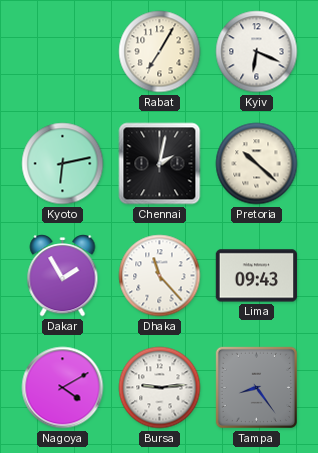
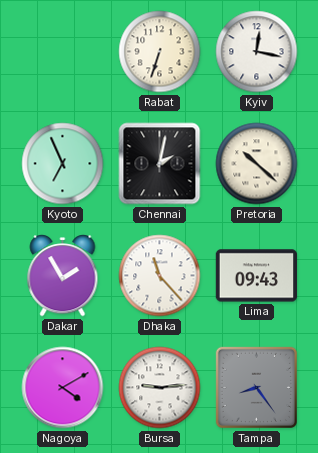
Rabat: 7:05 -> 6:33 (160, 52)
Kyiv: 6:19 -> 12:17 (257, 52)
Kyoto: 6:13 -> 6:56 (63, 164)
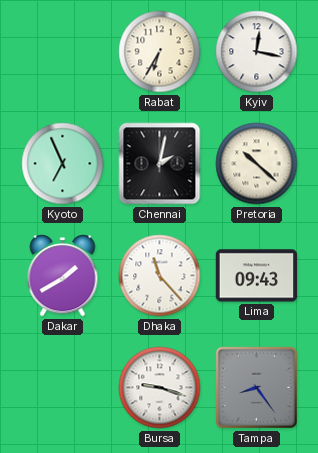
Rabat: 6:33 -> 6:35 (160, 52)
Dakar: 1:55 -> 1:40 (63, 276)
Nagoya: 4:10 -> none (63, 388)
Bursa: 9:14 -> 9:18 (160, 388)
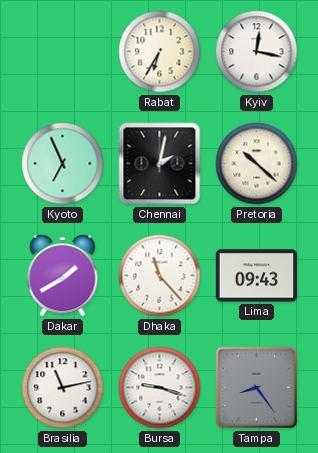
Brasilia: none -> 11:13 (63, 388)
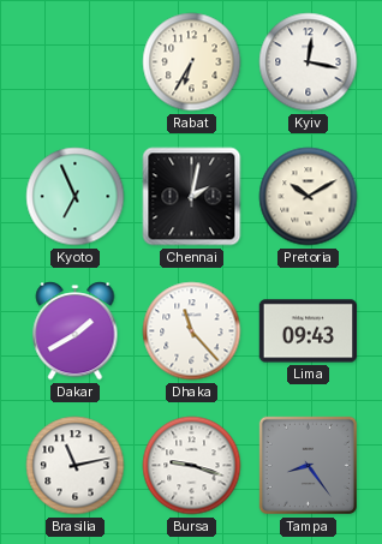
Pretoria: 10:22 -> 10:10 (309, 197)
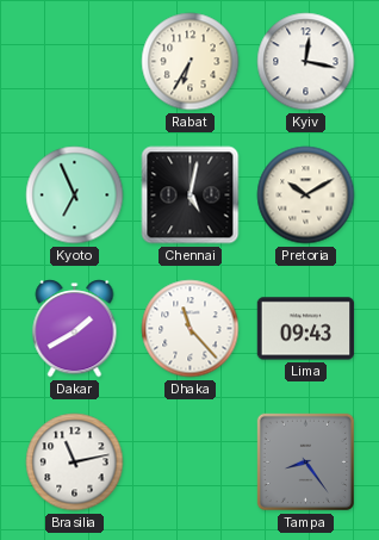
Chennai: 2:02 -> 5:02 (191, 195)
Bursa: 9:18 -> none (192, 466)
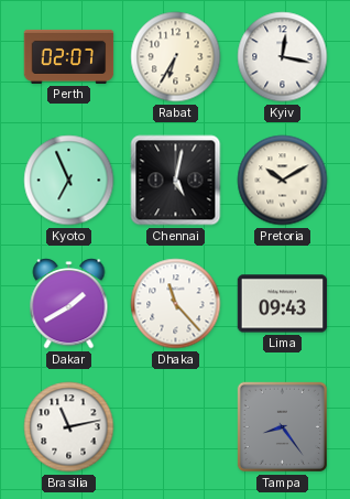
Perth: none -> 02:07 (69, 56)
